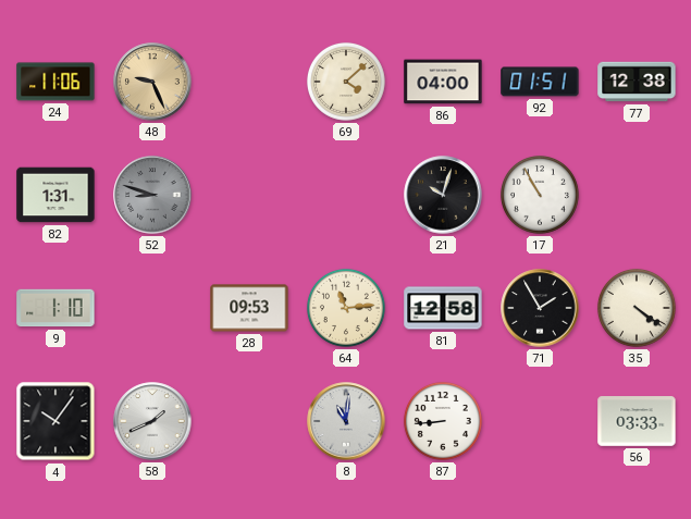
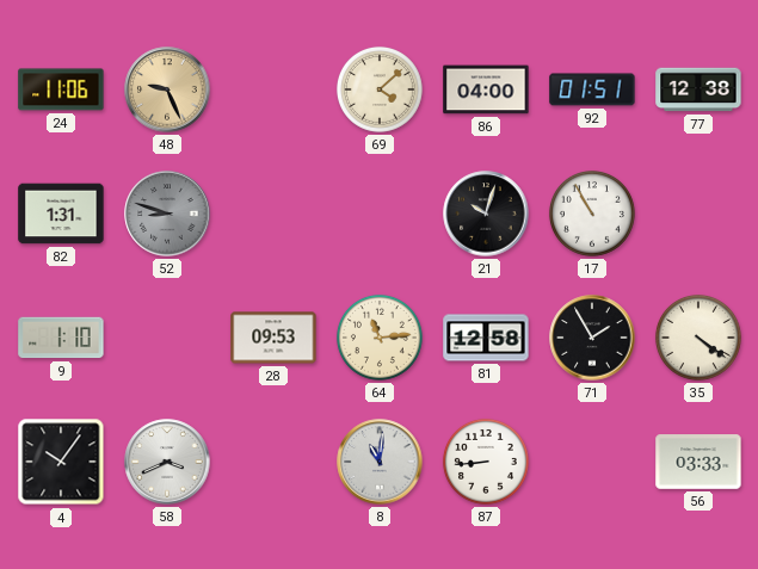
58: 1:41 -> 3:41 (167, 462)
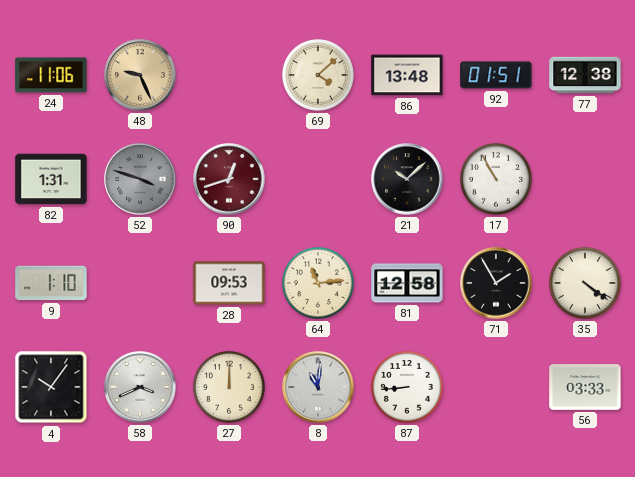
86: 04:00 -> 13:48 (407, 75)
52: 8:48 -> 3:48 (140, 179)
90: none -> 12:42 (229, 179)
21: 10:03 -> 10:08 (407, 179)
27: none -> 12:00 (229, 387)
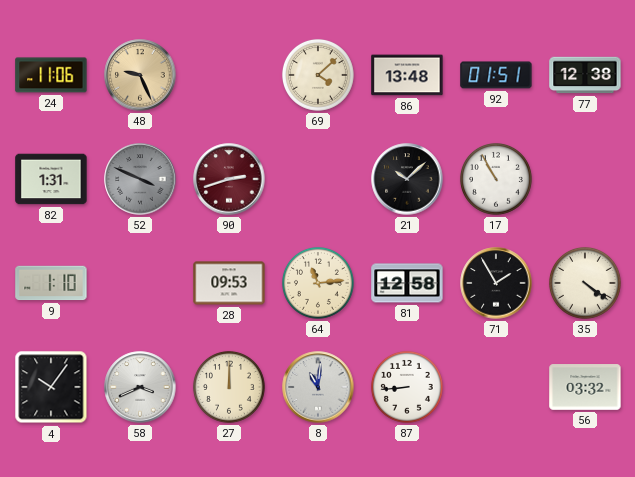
52: 3:48 -> 3:49 (140, 179)
90: 12:42 -> 2:42 (229, 179)
56: 03:33 -> 03:32 (585, 387)
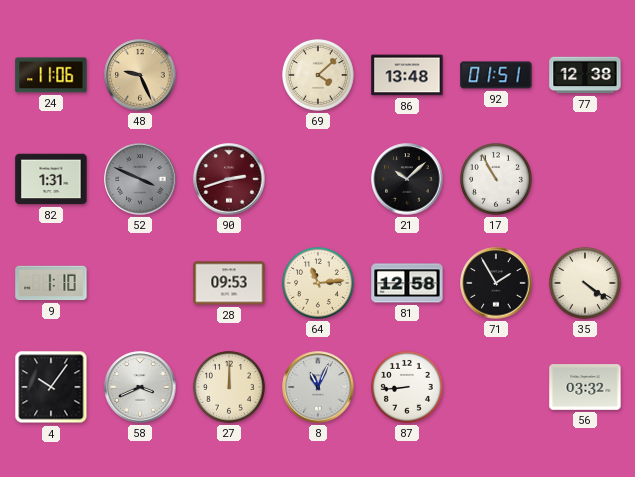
8: 11:01 -> 11:04 (318, 387)
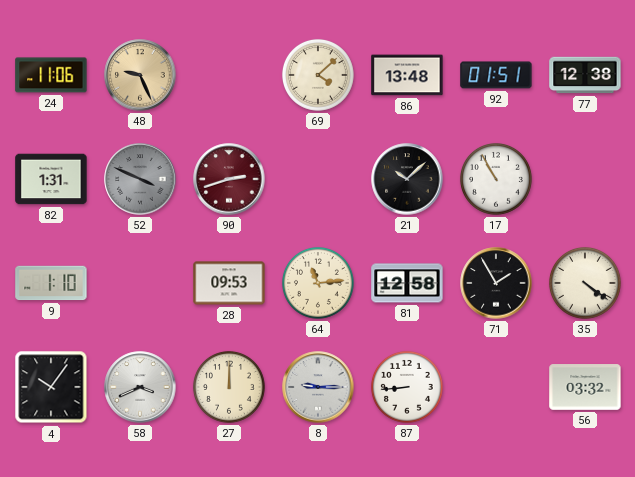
8: 11:04 -> 9:15 (318, 387)
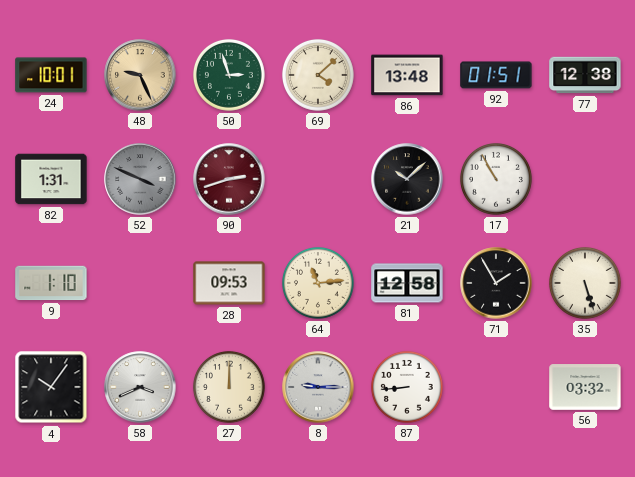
24: 11:06 -> 10:01 (51, 75)
50: none -> 2:57 (229, 75)
35: 4:21 -> 5:27 (585, 283)
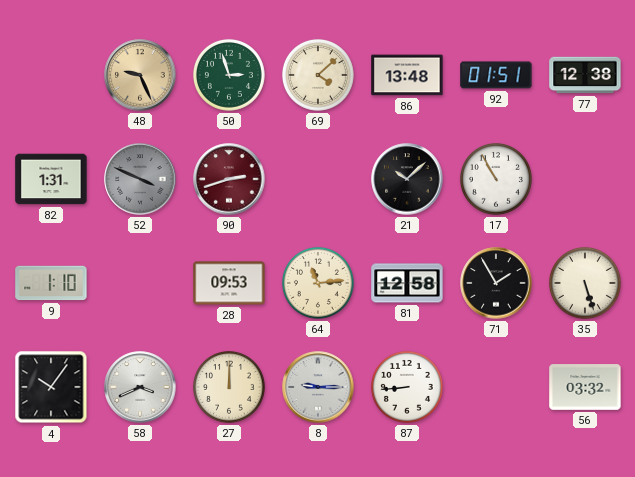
24: 10:01 -> none (51, 75)
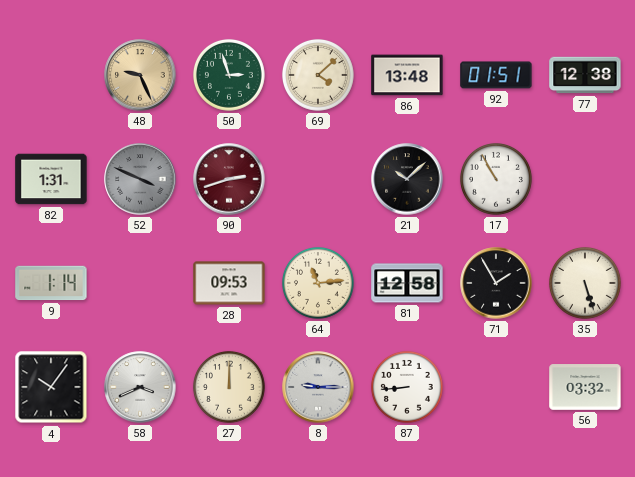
9: 1:10 -> 1:14 (51, 283)
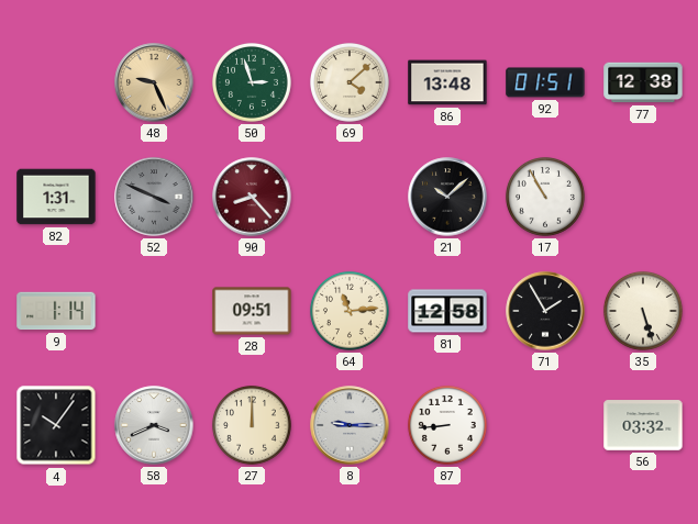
90: 2:42 -> 8:23 (252, 197)
28: 09:53 -> 09:51 (252, 311)
